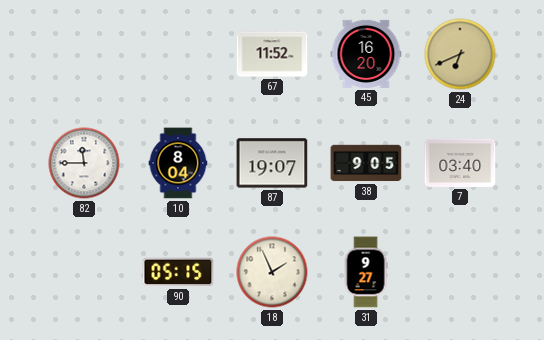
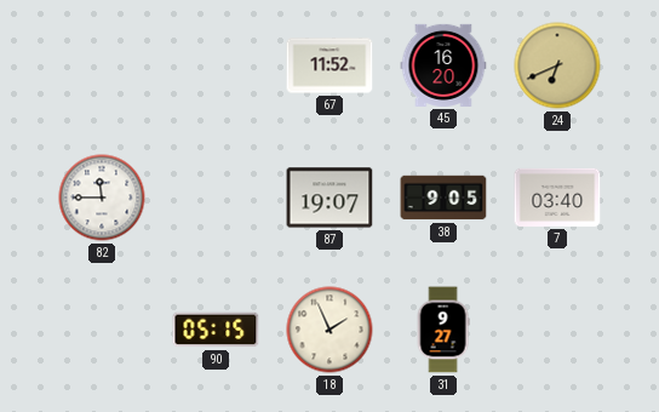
10: 8:04 -> none (178, 163)
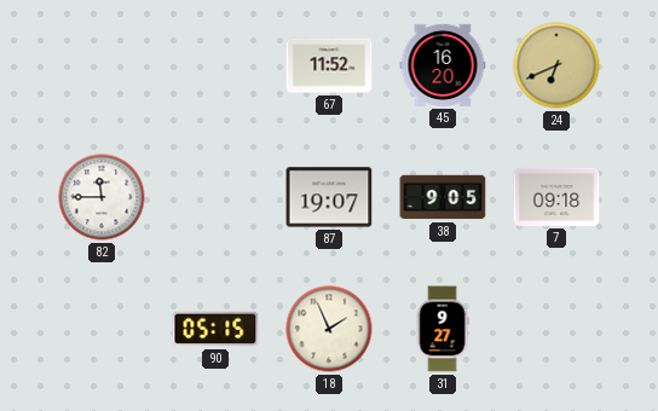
7: 03:40 -> 09:18 (556, 197)
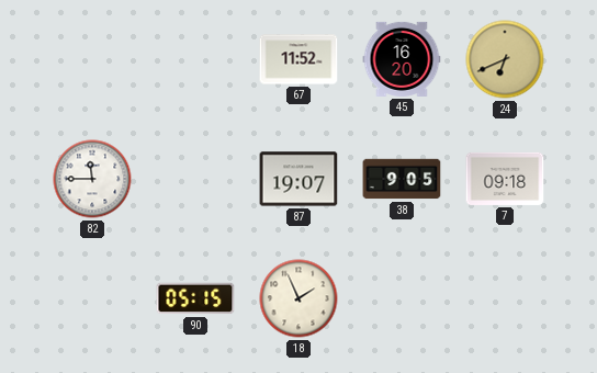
31: 9:27 -> none (443, 329)
